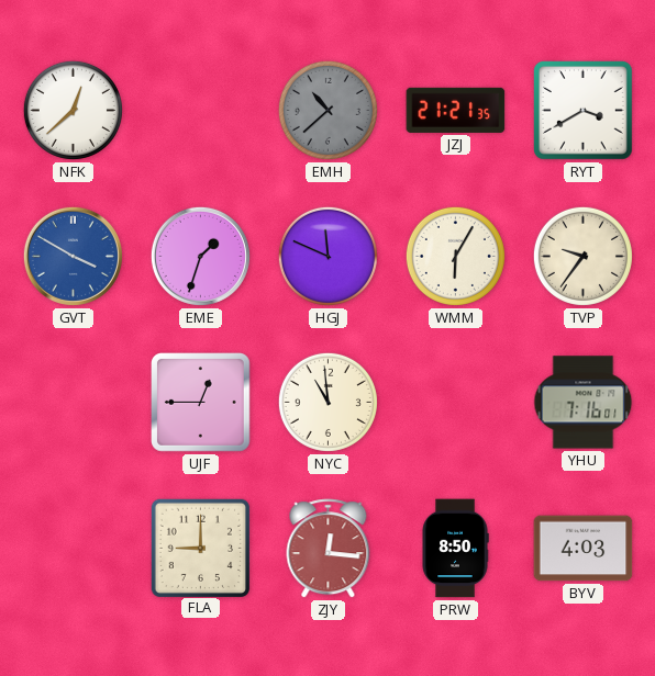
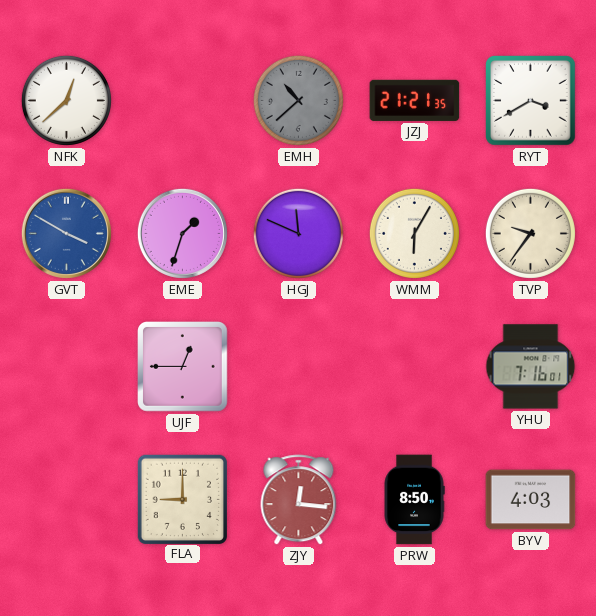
NYC: 10:59 -> none (327, 402)
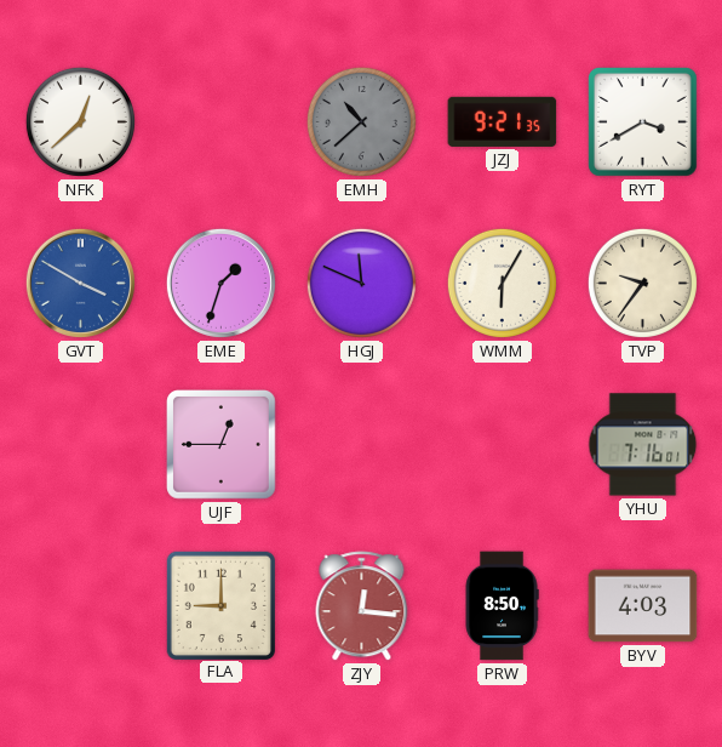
JZJ: 21:21 -> 9:21 (503, 121)
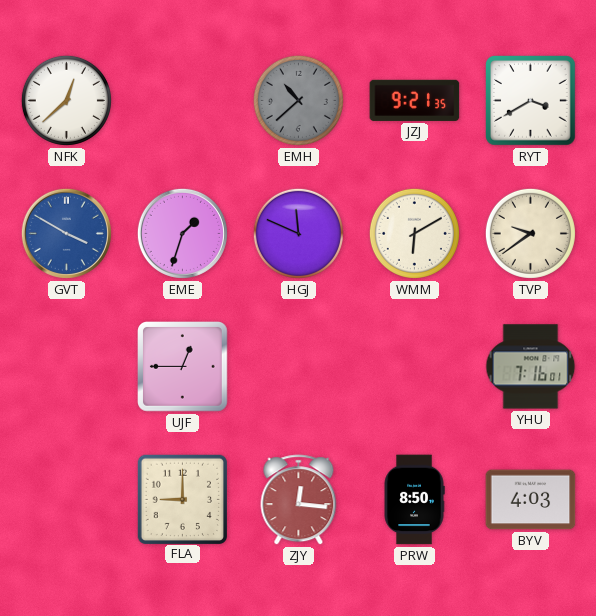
WMM: 6:05 -> 6:10 (414, 233)
TVP: 9:36 -> 9:39 (530, 233)
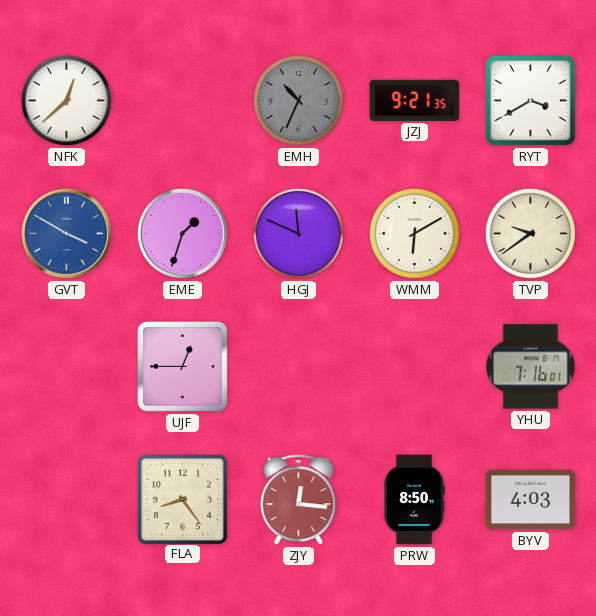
EMH: 10:38 -> 10:34 (298, 100)
FLA: 9:00 -> 8:24 (182, 499)
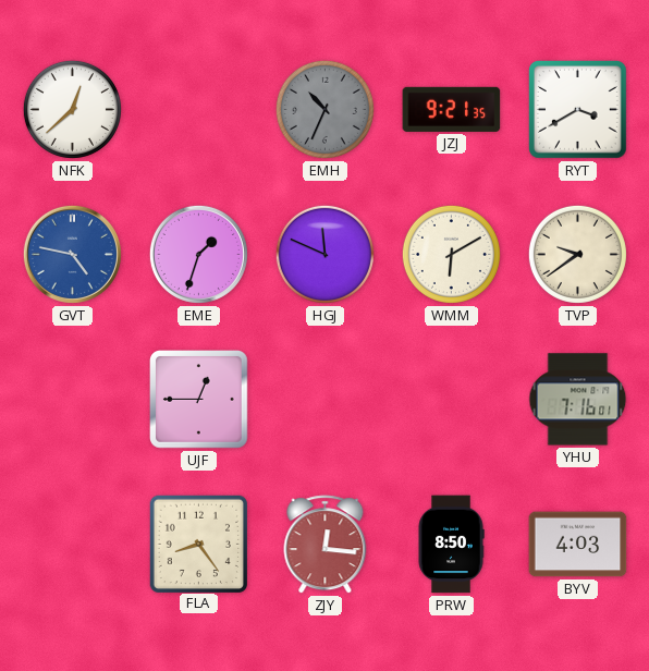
GVT: 3:50 -> 4:47 (72, 254)
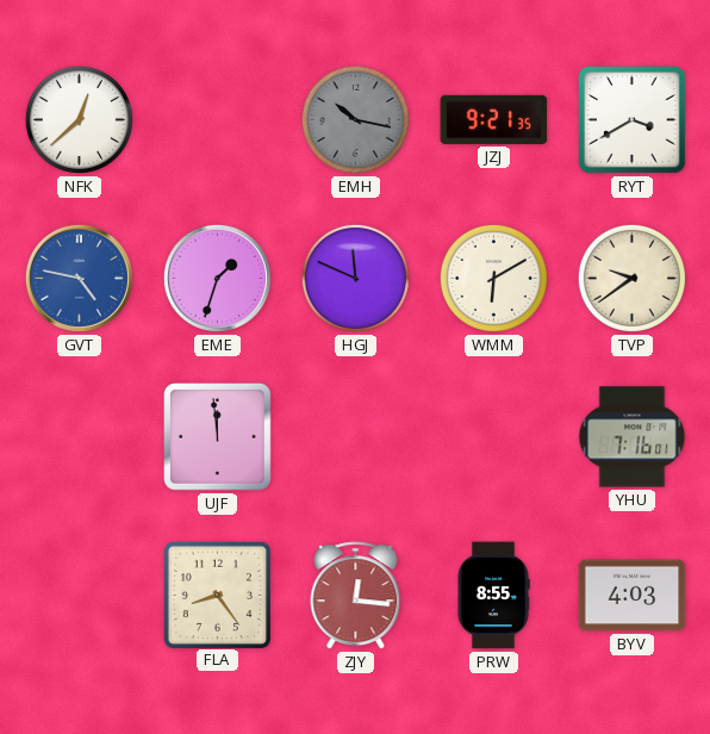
EMH: 10:34 -> 10:17 (355, 119)
UJF: 12:45 -> 11:59 (218, 437)
PRW: 8:50 -> 8:55 (493, 596)
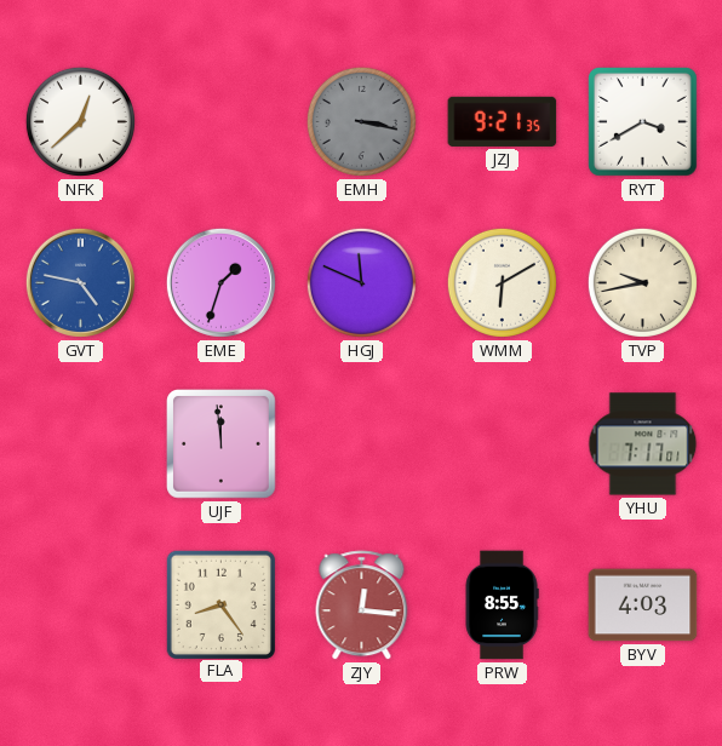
EMH: 10:17 -> 3:17 (361, 121)
TVP: 9:39 -> 9:43 (642, 282)
YHU: 7:16 -> 7:17 (643, 444)
